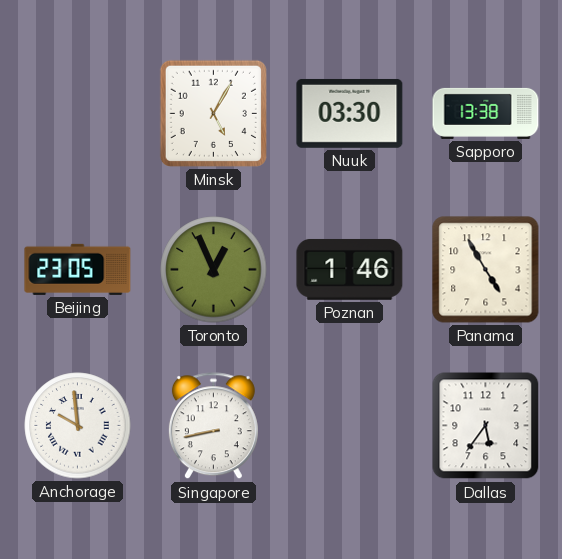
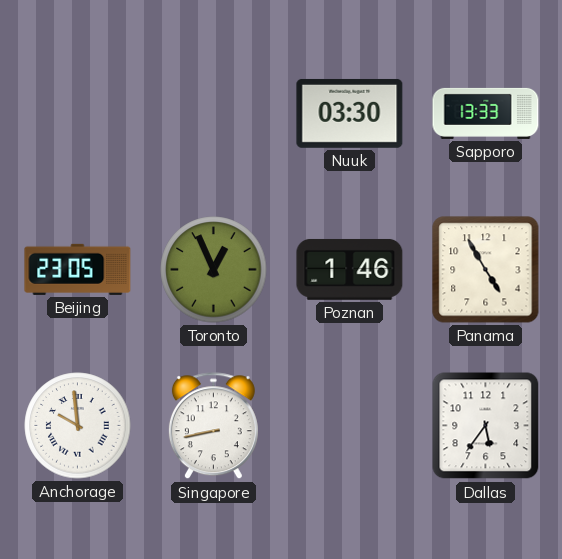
Minsk: 5:05 -> none (213, 113)
Sapporo: 13:38 -> 13:33 (486, 113)
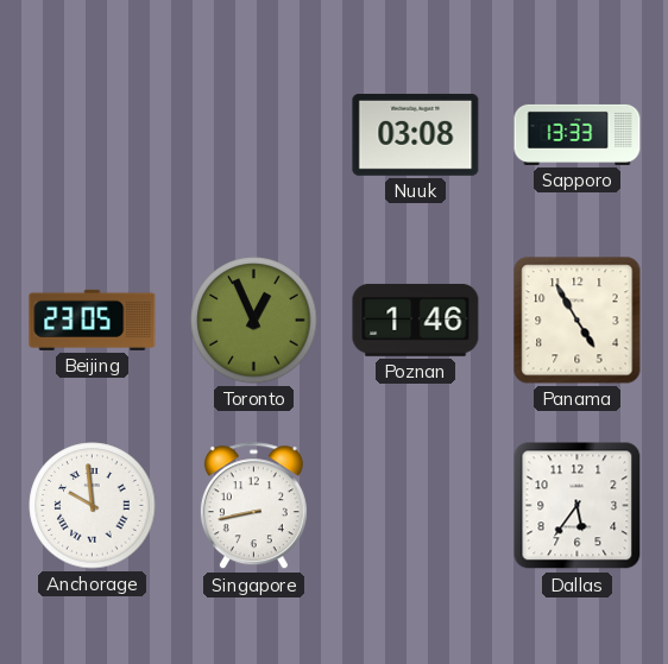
Nuuk: 03:30 -> 03:08 (416, 134)
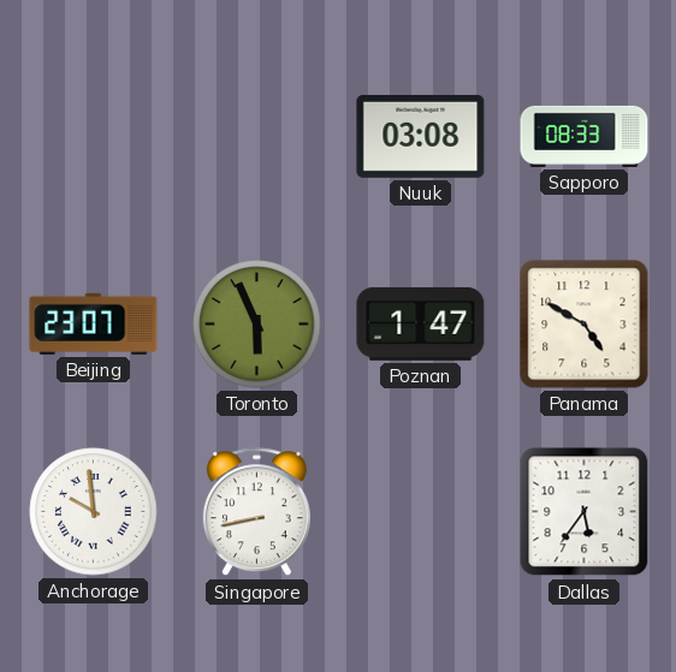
Sapporo: 13:33 -> 08:33 (585, 136)
Beijing: 23:05 -> 23:07 (94, 323)
Toronto: 12:56 -> 5:56 (257, 325)
Poznan: 1:46 -> 1:47 (421, 323)
Panama: 4:55 -> 4:50 (585, 325)
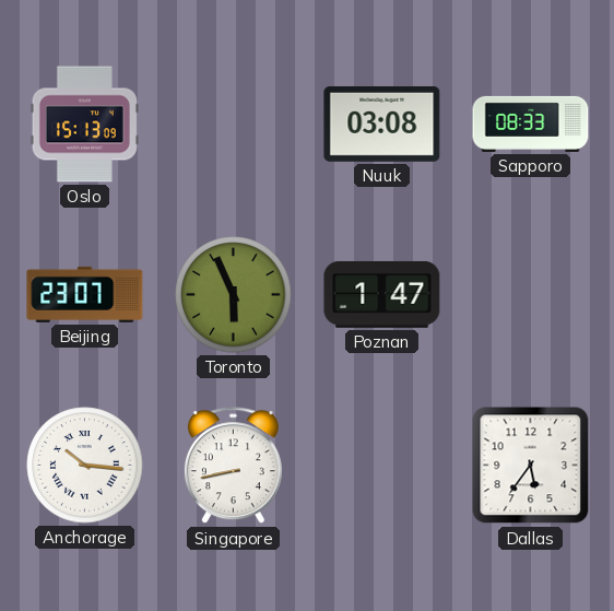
Oslo: none -> 15:13 (84, 125)
Panama: 4:50 -> none (585, 325)
Anchorage: 9:59 -> 10:16 (85, 466)
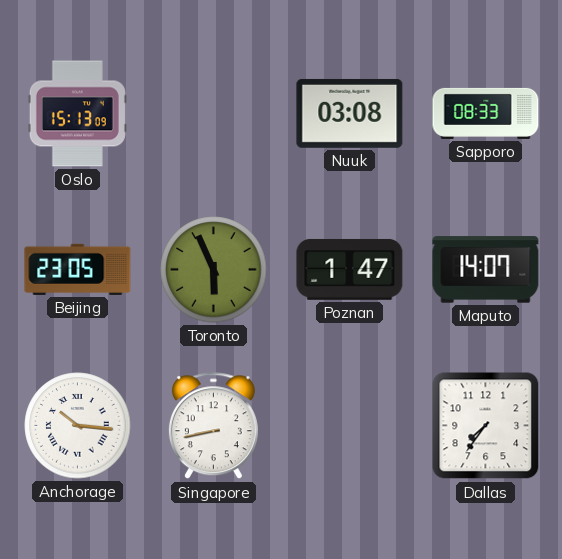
Beijing: 23:07 -> 23:05 (78, 269)
Maputo: none -> 14:07 (486, 270)
Dallas: 5:36 -> 7:36 (486, 426)
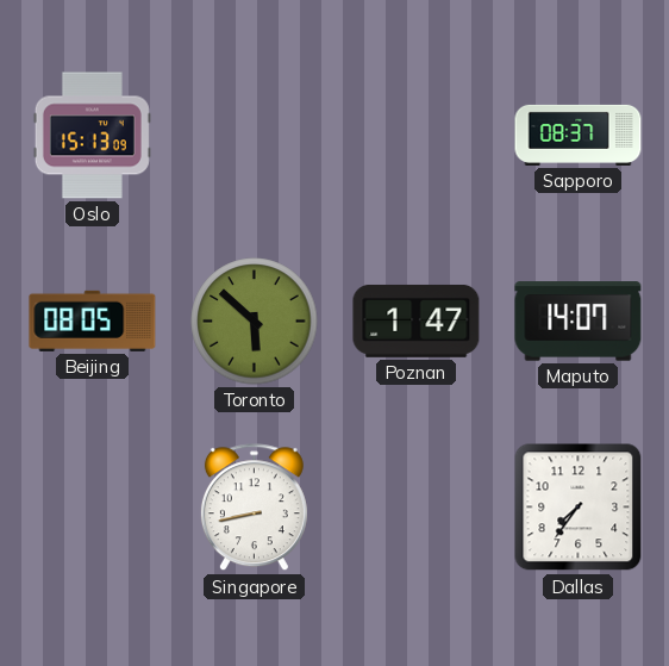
Nuuk: 03:08 -> none (350, 113)
Sapporo: 08:33 -> 08:37 (579, 135)
Beijing: 23:05 -> 08:05 (93, 320)
Toronto: 5:56 -> 5:52 (255, 322)
Anchorage: 10:16 -> none (78, 426)
